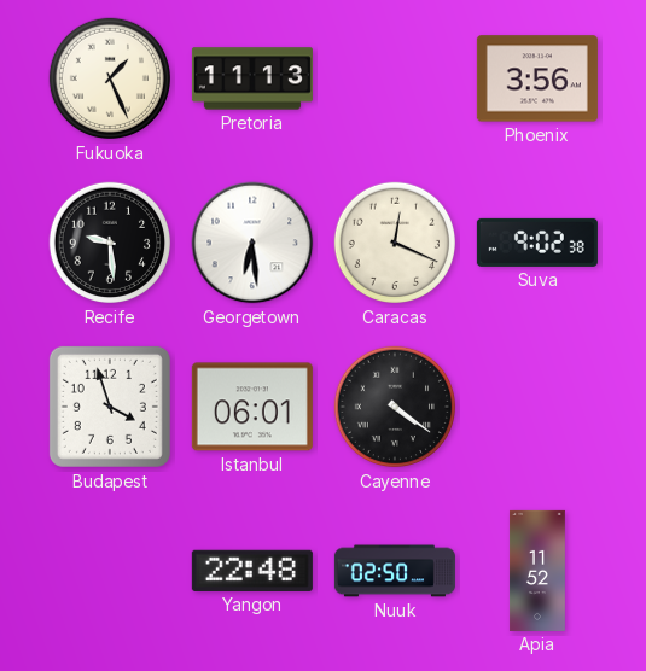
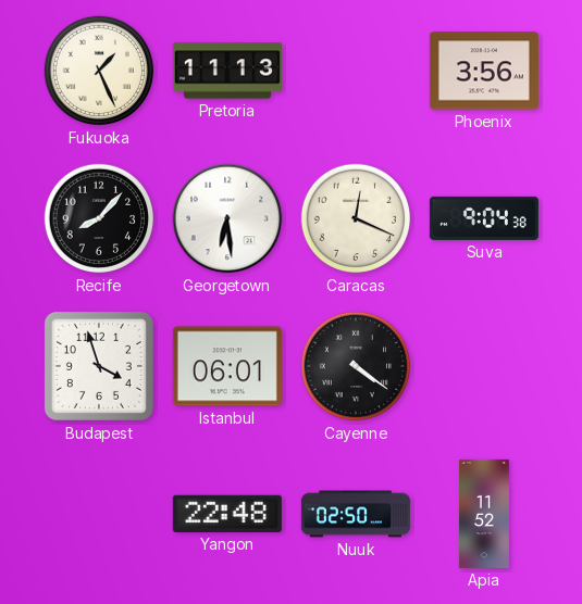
Recife: 9:29 -> 8:07 (99, 218)
Suva: 9:02 -> 9:04 (484, 218)
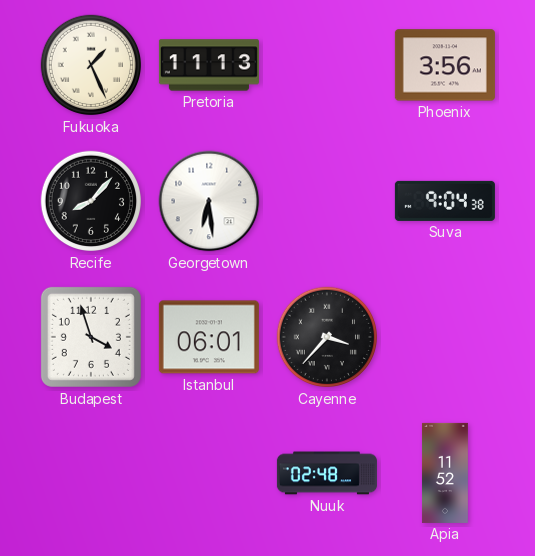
Caracas: 12:19 -> none (356, 218)
Cayenne: 4:21 -> 3:37 (327, 337)
Yangon: 22:48 -> none (227, 514)
Nuuk: 02:50 -> 02:48 (327, 473)
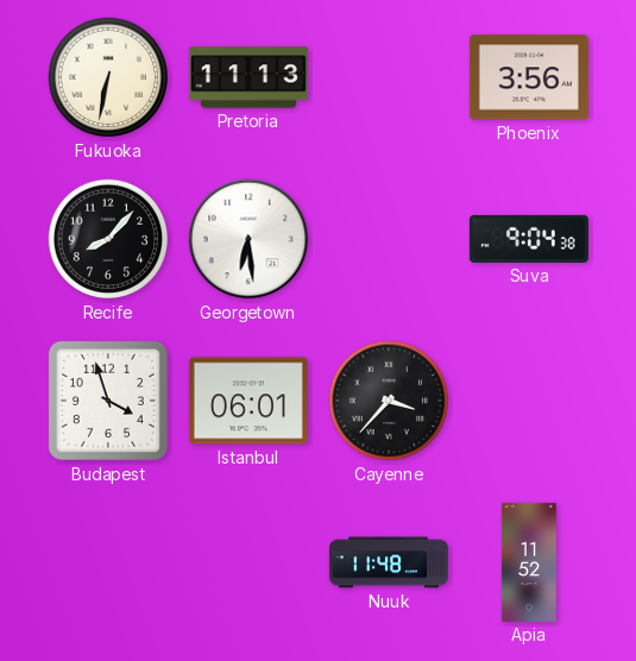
Fukuoka: 1:26 -> 6:32 (108, 77)
Nuuk: 02:48 -> 11:48 (389, 562)
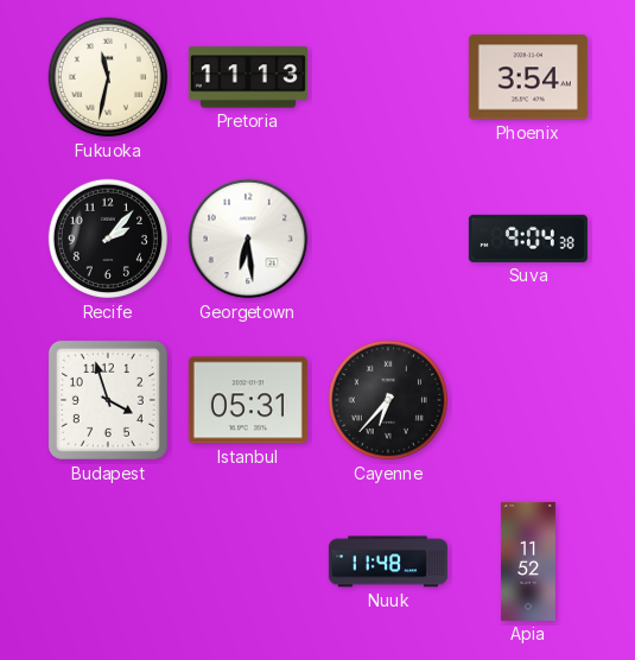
Fukuoka: 6:32 -> 11:32 (108, 77)
Phoenix: 3:56 -> 3:54 (528, 77)
Recife: 8:07 -> 2:07 (108, 239)
Istanbul: 06:01 -> 05:31 (248, 400)
Cayenne: 3:37 -> 6:37 (388, 400)
